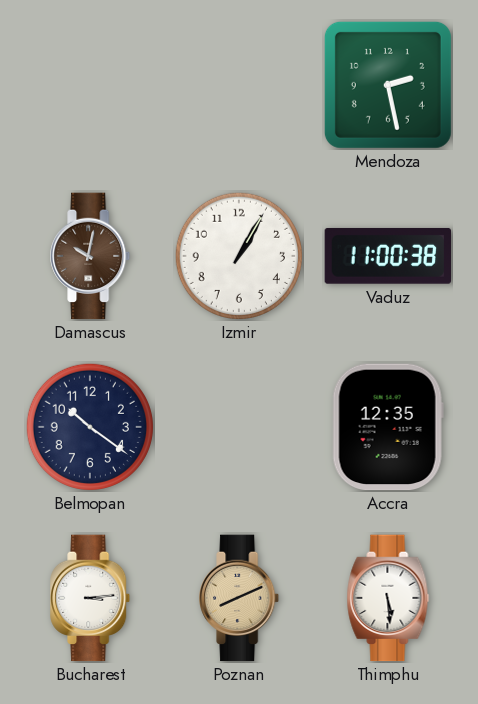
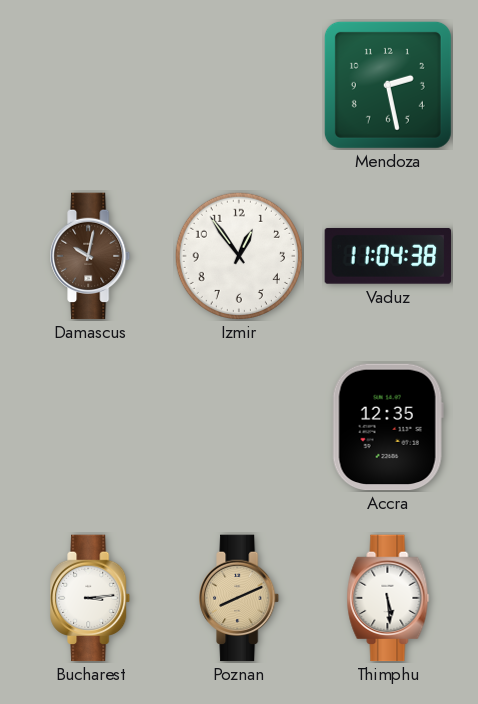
Izmir: 1:05 -> 12:54 (239, 256)
Vaduz: 11:00 -> 11:04 (387, 256)
Belmopan: 10:21 -> none (90, 427)
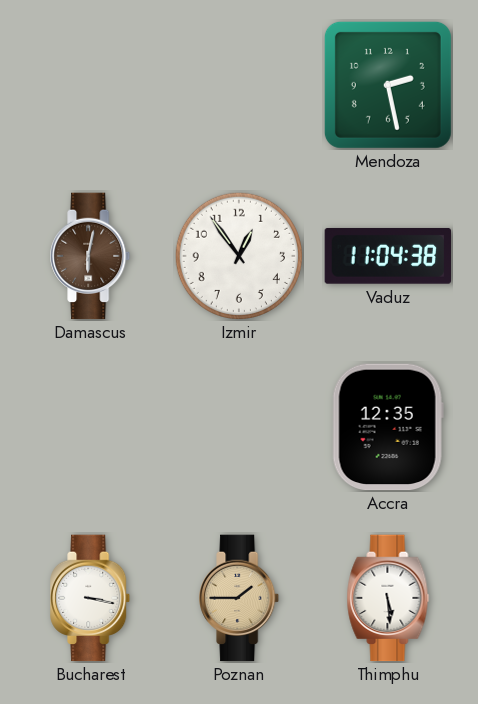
Damascus: 10:02 -> 6:02 (91, 256)
Bucharest: 3:14 -> 3:17 (91, 598)
Poznan: 8:11 -> 1:45 (240, 598)
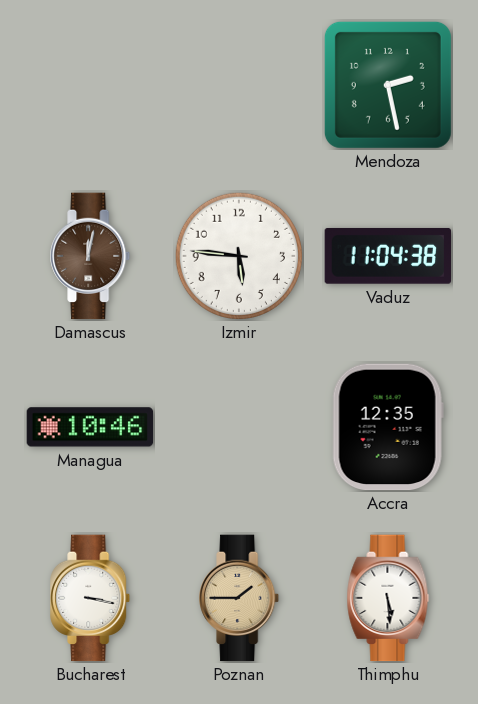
Damascus: 6:02 -> 12:02 (91, 256)
Izmir: 12:54 -> 5:46 (239, 256)
Managua: none -> 10:46 (90, 427)
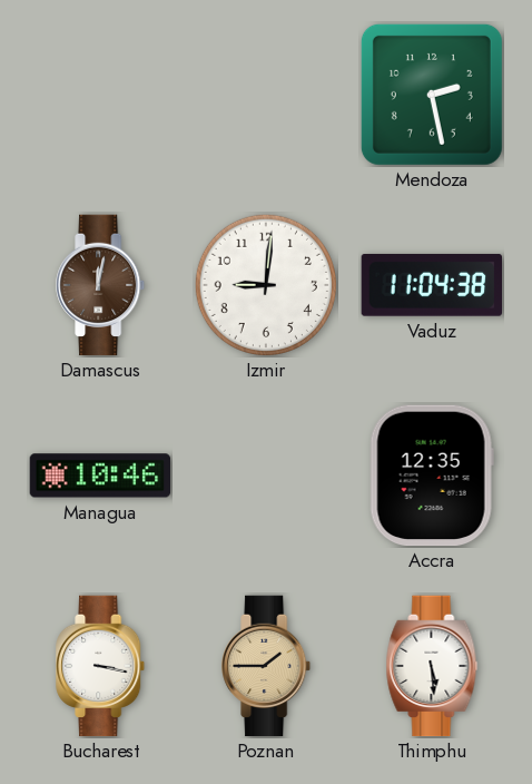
Izmir: 5:46 -> 9:01 (266, 285)
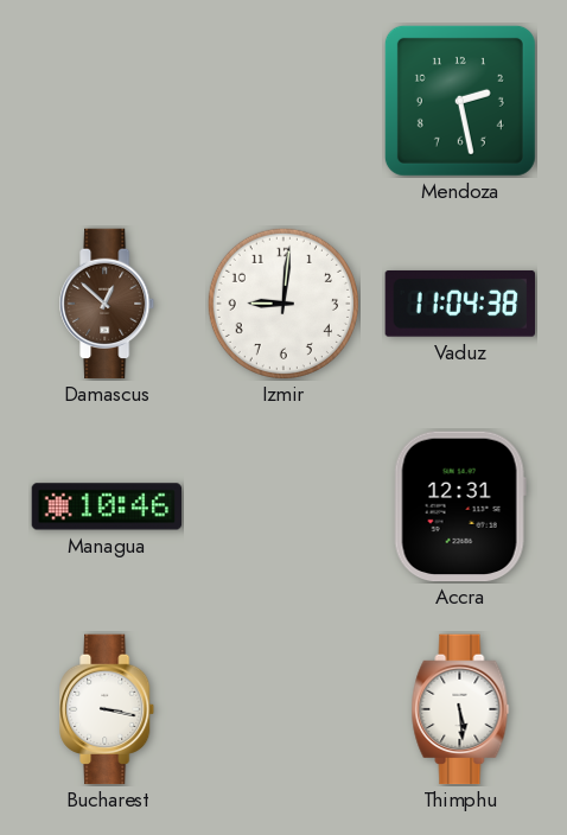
Damascus: 12:02 -> 12:52 (108, 304)
Accra: 12:35 -> 12:31 (460, 506)
Poznan: 1:45 -> none (267, 666)
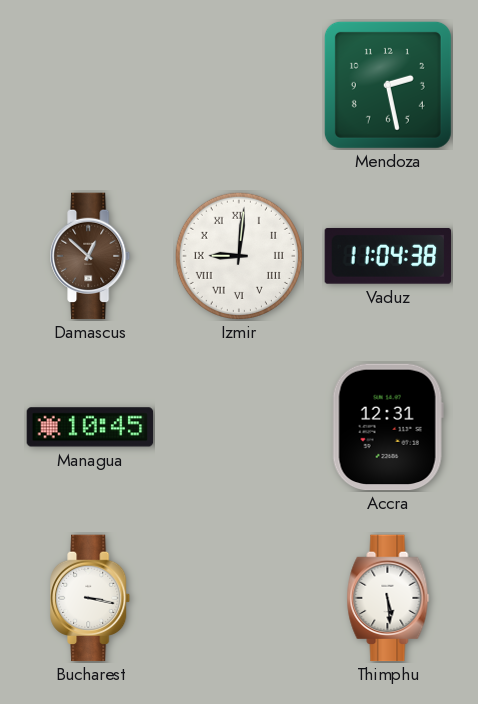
Izmir numerals: Arabic -> Roman (239, 256)
Managua: 10:46 -> 10:45 (90, 427)
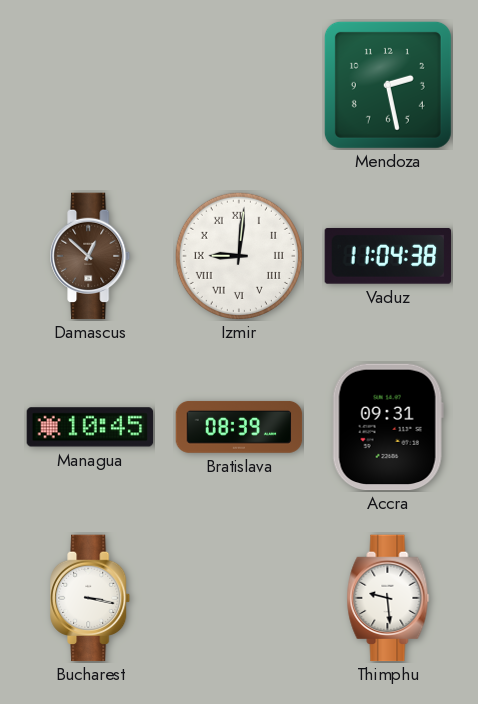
Bratislava: none -> 08:39 (239, 427)
Accra: 12:31 -> 09:31 (388, 427)
Thimphu: 5:29 -> 9:29 (388, 598)
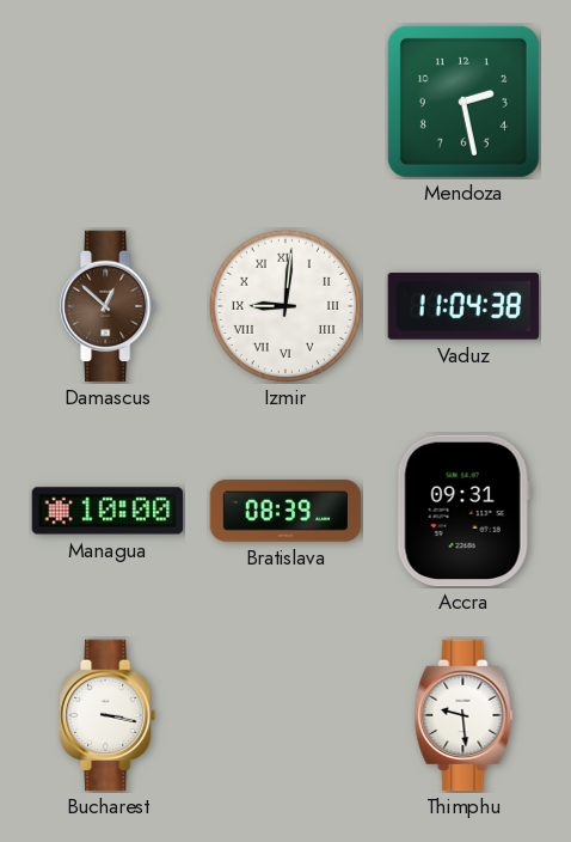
Managua: 10:45 -> 10:00 (108, 511)
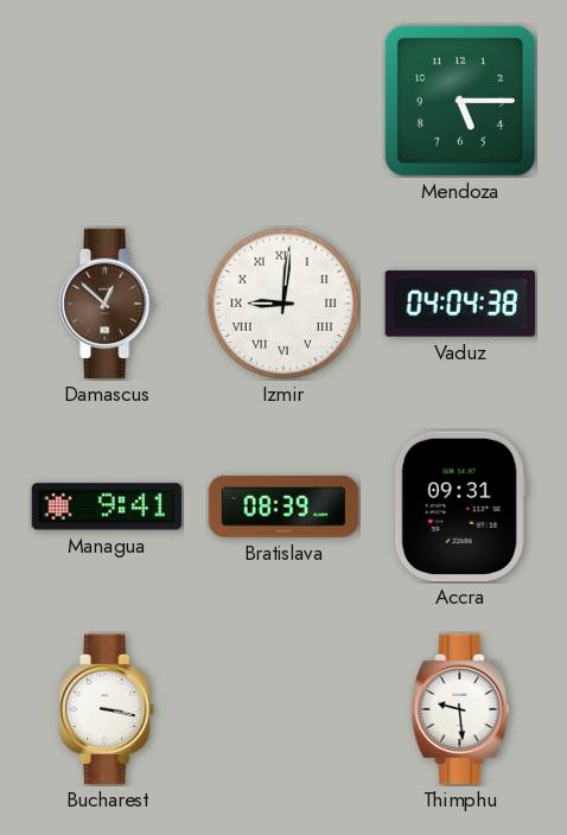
Mendoza: 2:28 -> 5:15 (460, 101)
Vaduz: 11:04 -> 04:04 (459, 304)
Managua: 10:00 -> 9:41 (107, 506)
